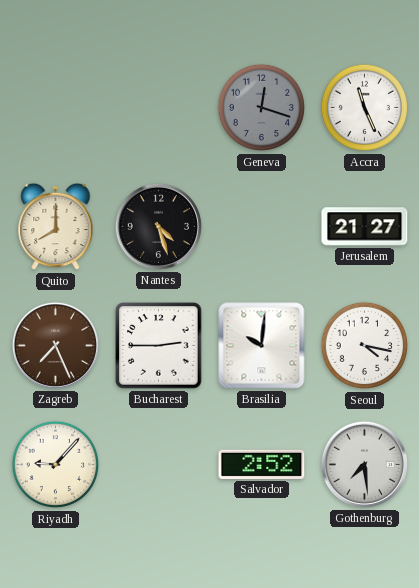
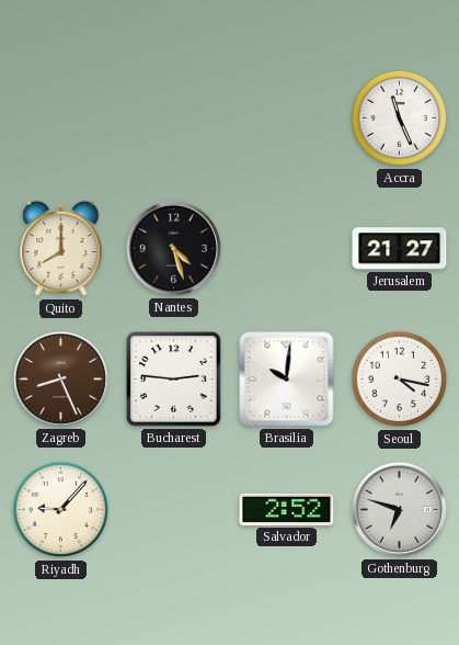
Geneva: 12:18 -> none (262, 108)
Zagreb: 7:26 -> 8:26 (60, 378)
Bucharest: 2:45 -> 2:46 (174, 380)
Gothenburg: 7:29 -> 6:48 (399, 509)
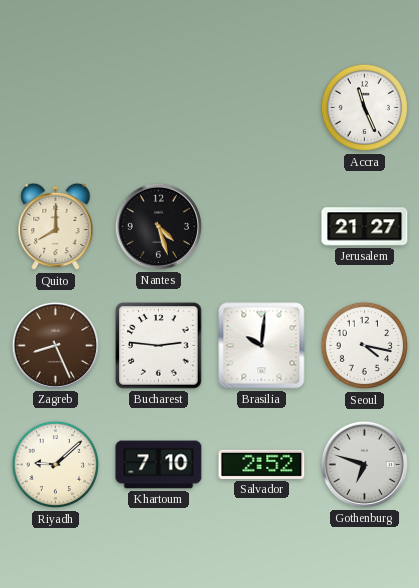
Riyadh: 9:07 -> 9:08 (56, 465)
Khartoum: none -> 7:10 (159, 465)
